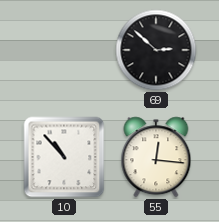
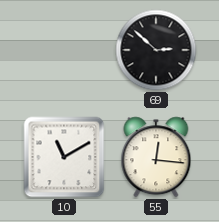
10: 10:53 -> 11:10 (64, 157)
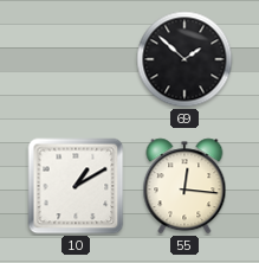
69: 2:52 -> 1:52 (184, 59)
10: 11:10 -> 1:10 (76, 186)
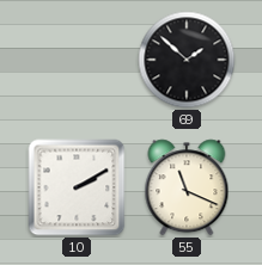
10: 1:10 -> 2:10 (77, 187)
55: 12:16 -> 11:19 (187, 187)
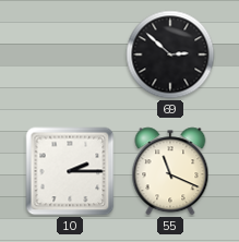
69: 1:52 -> 2:52 (170, 55)
10: 2:10 -> 2:15 (70, 171)
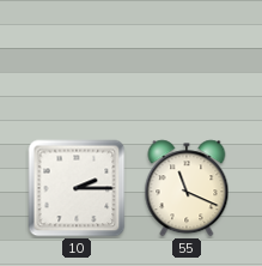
69: 2:52 -> none (170, 55)
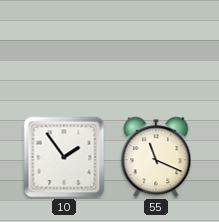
10: 2:15 -> 1:54 (64, 157)
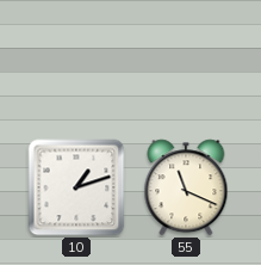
10: 1:54 -> 1:12 (76, 187)
